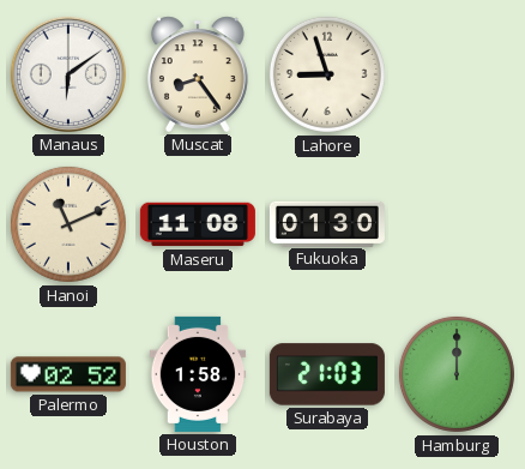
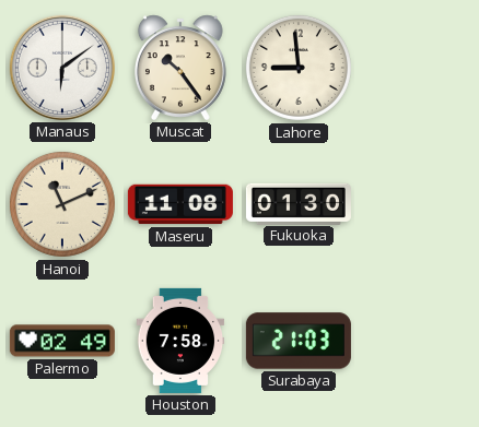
Muscat: 8:24 -> 10:24 (180, 68)
Lahore: 8:57 -> 8:59 (299, 68)
Palermo: 02:52 -> 02:49 (62, 341)
Houston: 1:58 -> 7:58 (180, 341)
Hamburg: 12:00 -> none (457, 374)
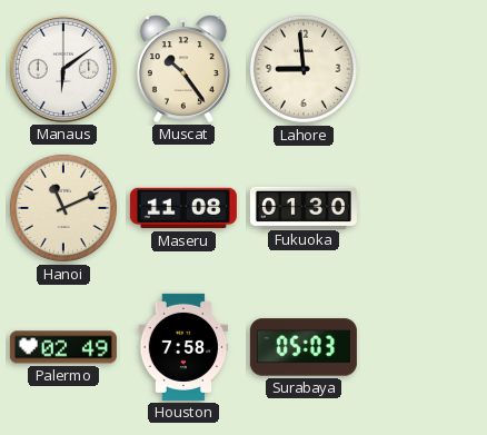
Surabaya: 21:03 -> 05:03 (304, 347)
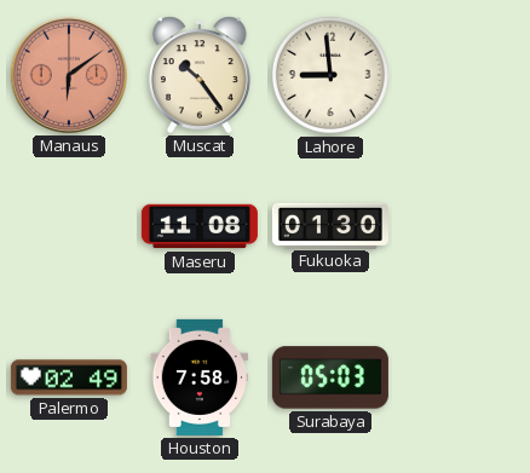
Manaus dial: white -> salmon (69, 75)
Hanoi: 11:11 -> none (63, 208)
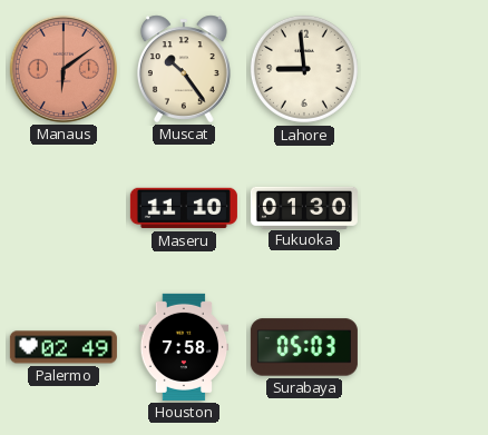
Maseru: 11:08 -> 11:10 (184, 208)
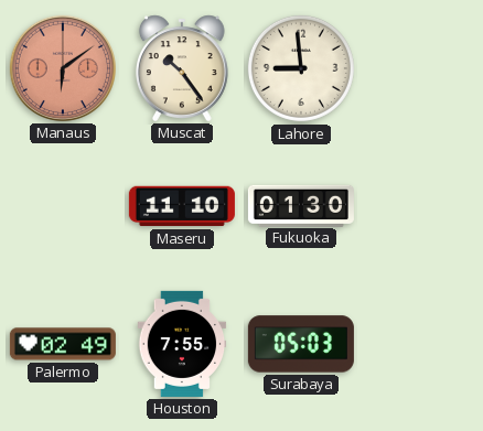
Houston: 7:58 -> 7:55 (182, 344)
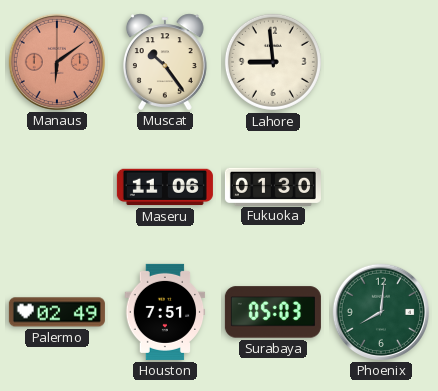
Maseru: 11:10 -> 11:06 (165, 187)
Houston: 7:55 -> 7:51 (165, 312)
Phoenix: none -> 8:01 (381, 312)
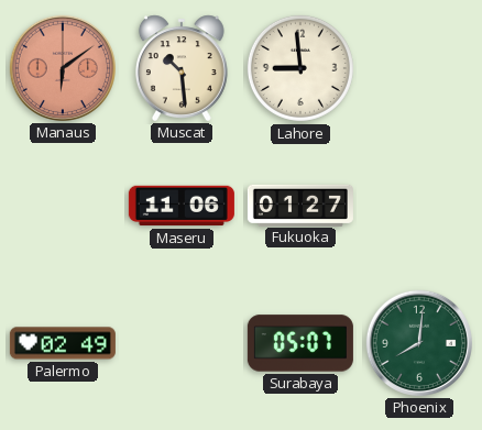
Muscat: 10:24 -> 10:29 (182, 68)
Fukuoka: 01:30 -> 01:27 (300, 205)
Houston: 7:51 -> none (165, 312)
Surabaya: 05:03 -> 05:07 (300, 343)
